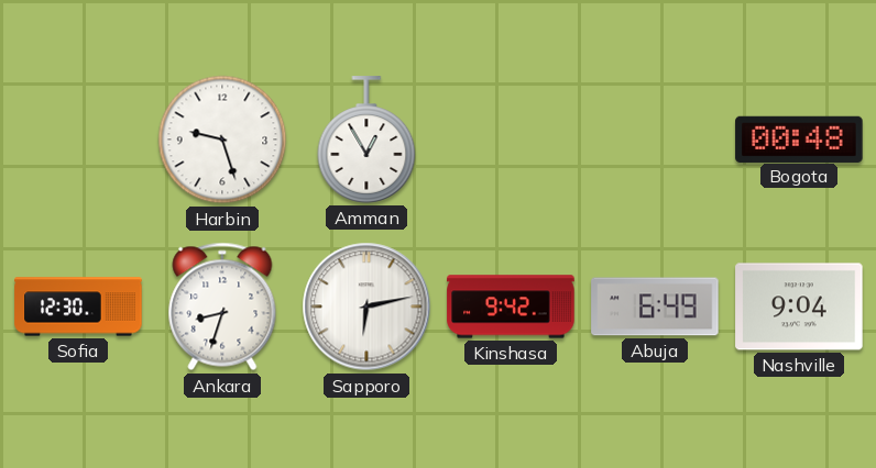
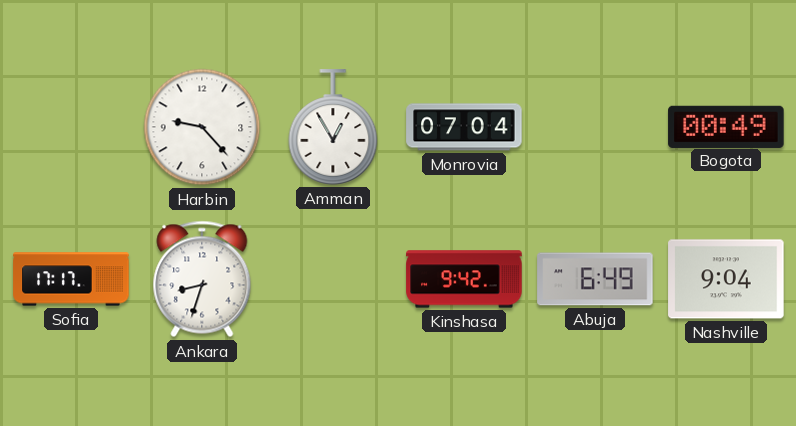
Harbin: 9:27 -> 9:23 (202, 127)
Monrovia: none -> 07:04 (464, 127)
Bogota: 00:48 -> 00:49 (726, 126)
Sofia: 12:30 -> 17:17 (71, 279)
Sapporo: 6:13 -> none (366, 307)
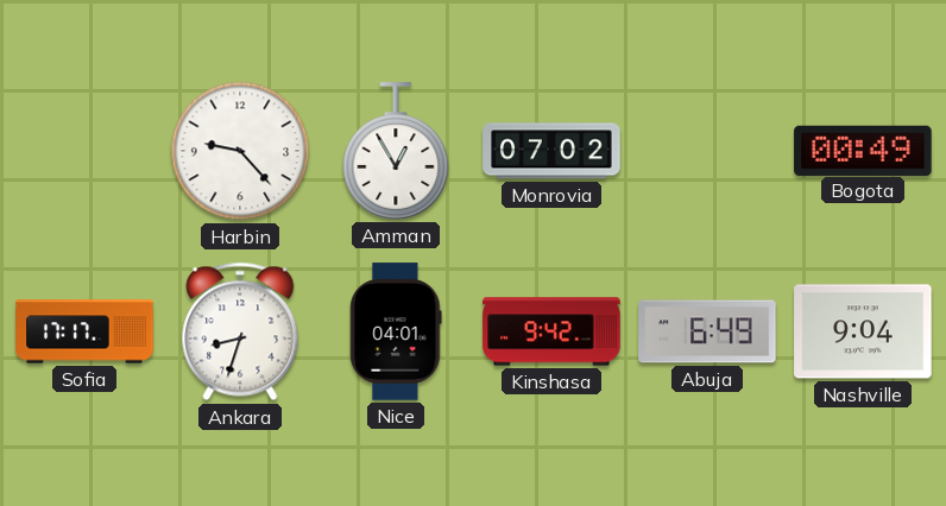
Monrovia: 07:04 -> 07:02 (551, 151)
Nice: none -> 04:01 (396, 331)
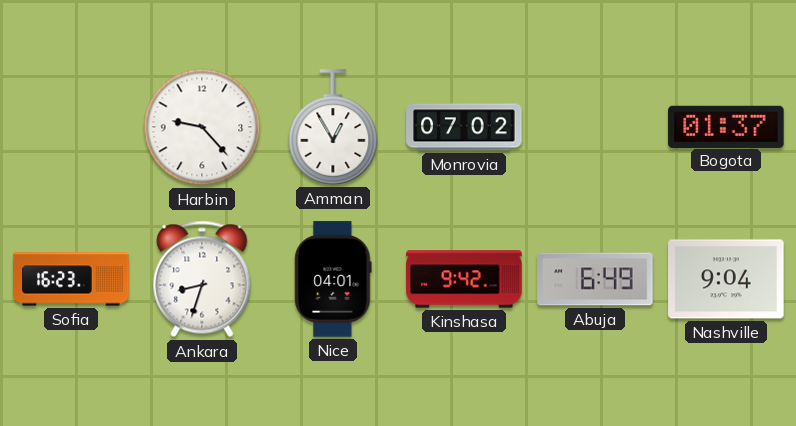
Bogota: 00:49 -> 01:37 (726, 126)
Sofia: 17:17 -> 16:23 (71, 279)
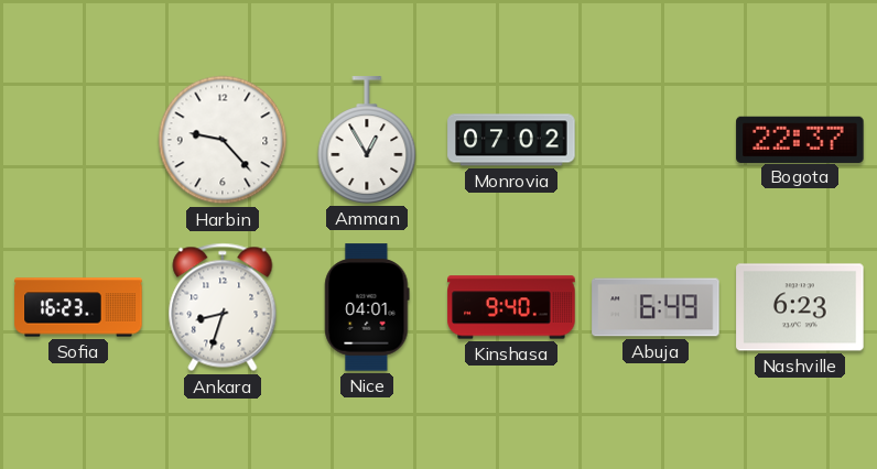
Bogota: 01:37 -> 22:37 (800, 139)
Kinshasa: 9:42 -> 9:40 (511, 307)
Nashville: 9:04 -> 6:23 (800, 307)
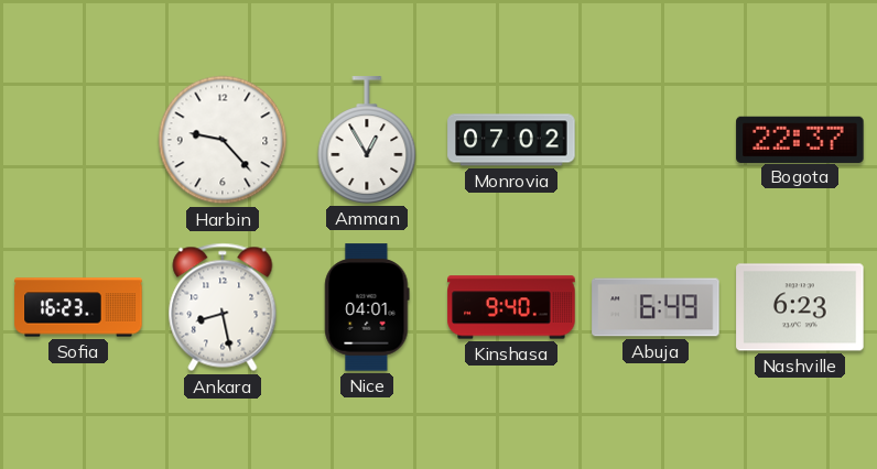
Ankara: 8:33 -> 8:28 (223, 307)
